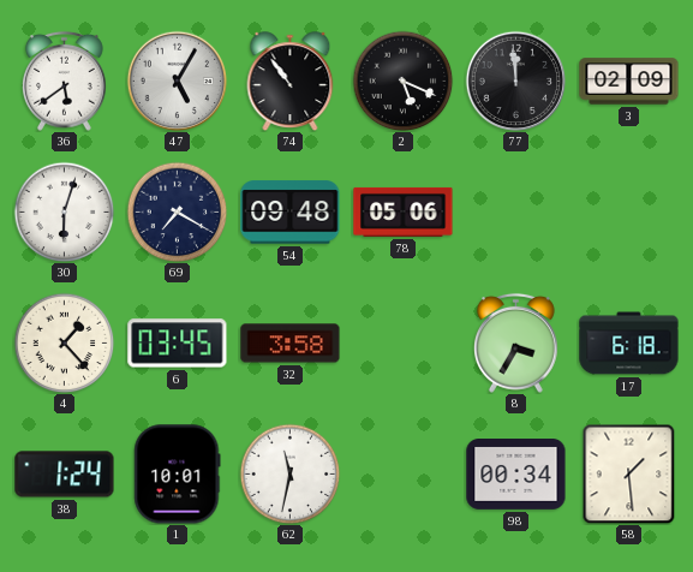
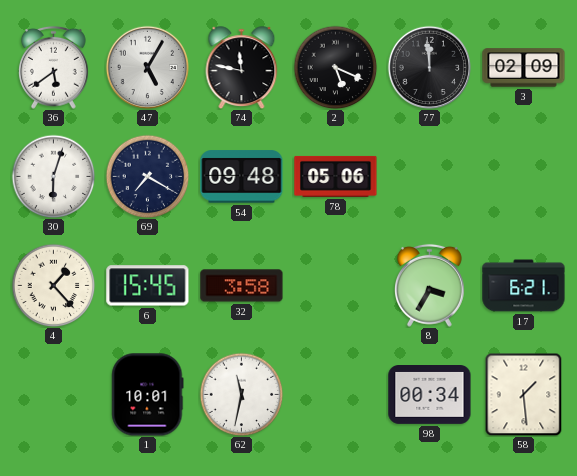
74: 10:54 -> 11:47 (242, 67)
6: 03:45 -> 15:45 (148, 286)
17: 6:18 -> 6:21 (524, 286)
38: 1:24 -> none (65, 475)
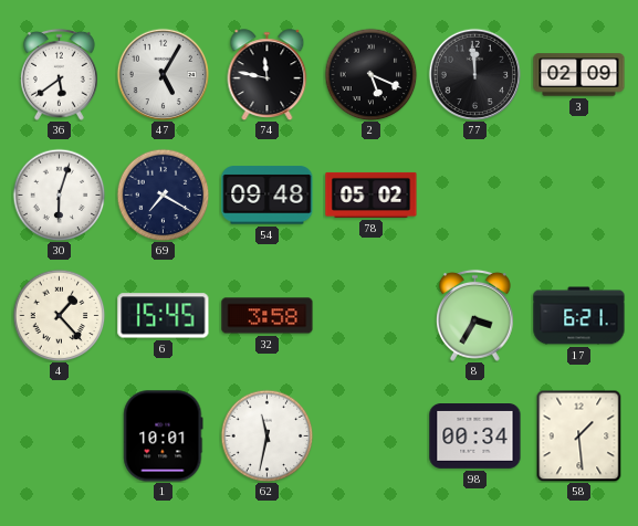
78: 05:06 -> 05:02 (372, 194)
